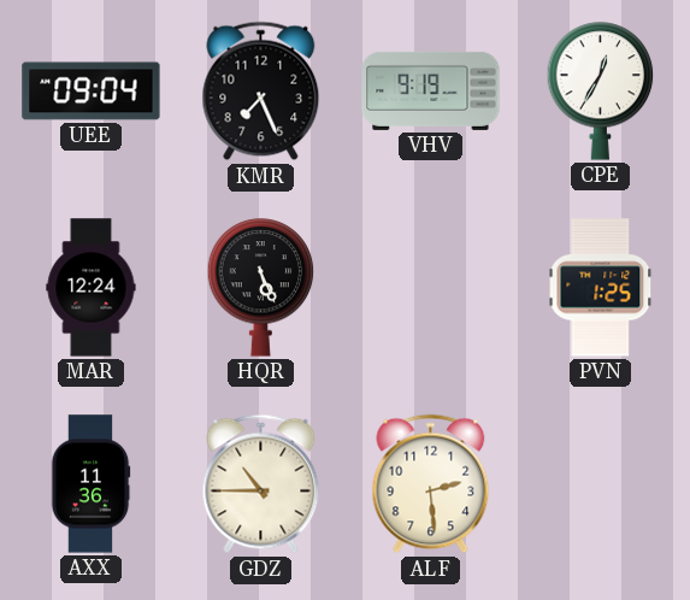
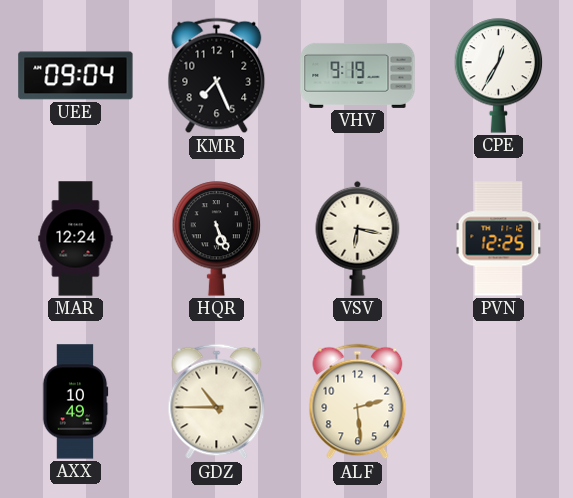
VSV: none -> 6:17 (358, 238)
PVN: 1:25 -> 12:25 (499, 239)
AXX: 11:36 -> 10:49 (75, 402)
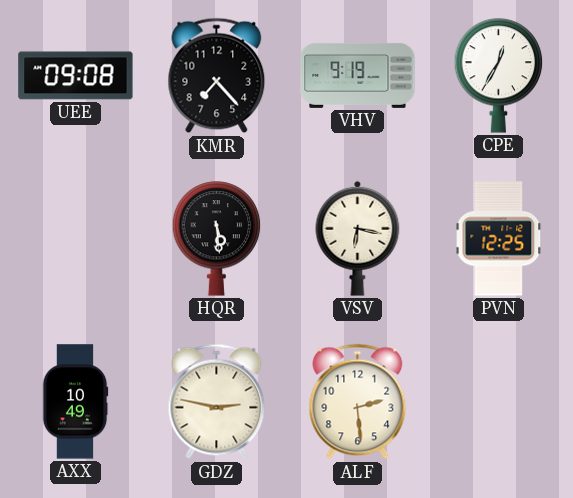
UEE: 09:04 -> 09:08 (76, 76)
KMR: 7:26 -> 7:23 (217, 76)
MAR: 12:24 -> none (76, 239)
HQR: 5:26 -> 5:29 (217, 239)
GDZ: 10:45 -> 2:47 (217, 402)
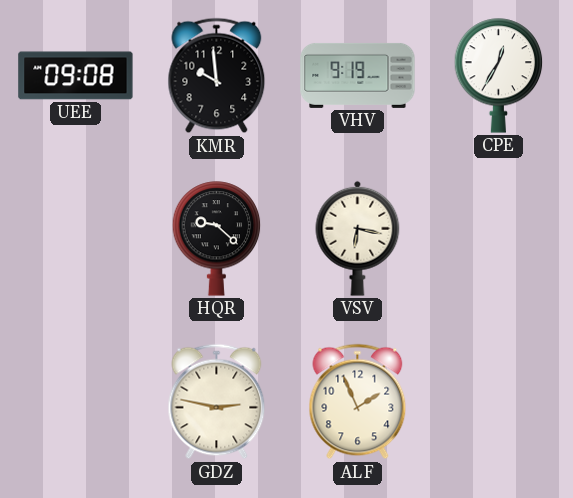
KMR: 7:23 -> 9:59 (217, 76)
HQR: 5:29 -> 9:22 (217, 239)
PVN: 12:25 -> none (499, 239)
AXX: 10:49 -> none (75, 402)
ALF: 2:29 -> 1:56 (358, 402)
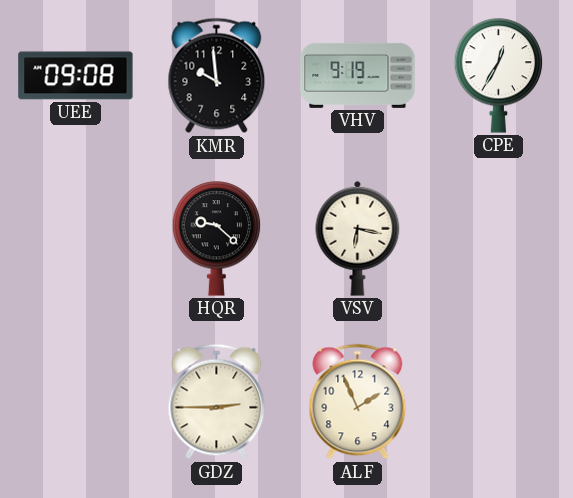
GDZ: 2:47 -> 2:45 (217, 402)
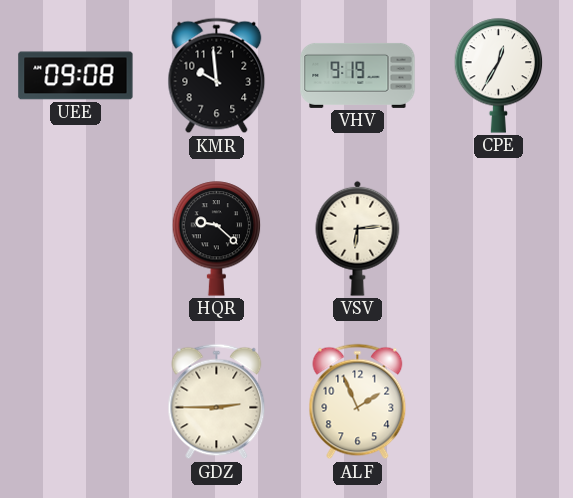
VSV: 6:17 -> 6:14 (358, 238)
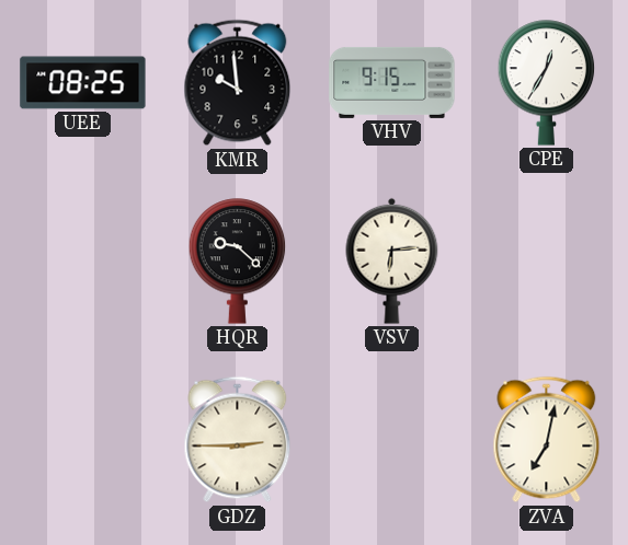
UEE: 09:08 -> 08:25 (83, 83)
VHV: 9:19 -> 9:15 (392, 82)
ALF: 1:56 -> none (358, 402)
ZVA: none -> 7:02 (547, 440)
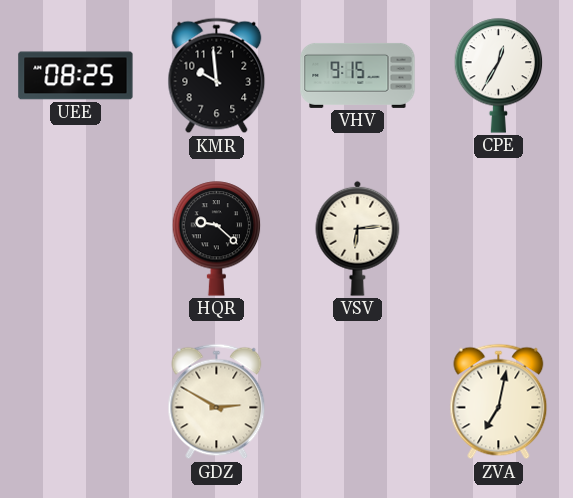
GDZ: 2:45 -> 2:50 (217, 402)
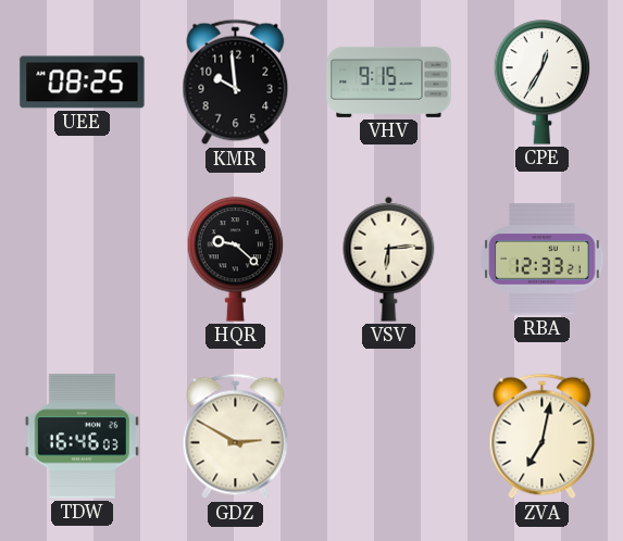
RBA: none -> 12:33 (543, 260)
TDW: none -> 16:46 (82, 437)
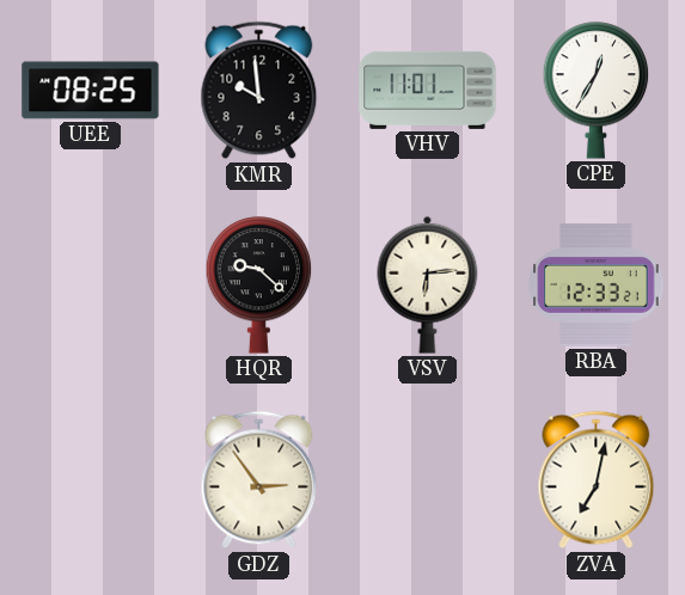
VHV: 9:15 -> 11:01 (428, 90)
TDW: 16:46 -> none (82, 437)
GDZ: 2:50 -> 2:54 (259, 480)
